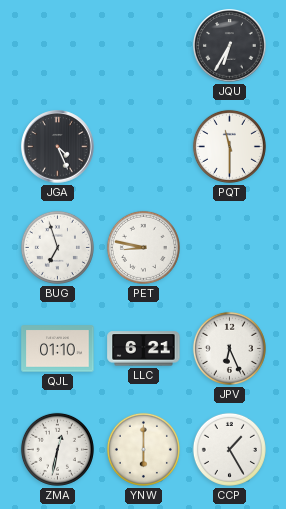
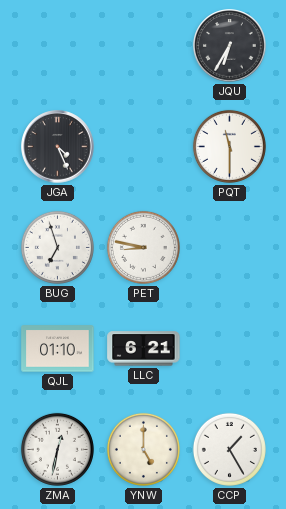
JPV: 6:26 -> none (229, 348)
YNW: 6:00 -> 5:00 (143, 449)
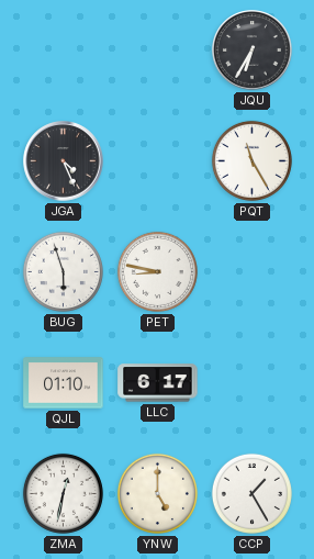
PQT: 11:30 -> 11:25 (251, 160)
BUG: 6:57 -> 5:57 (63, 271)
LLC: 6:21 -> 6:17 (158, 383)
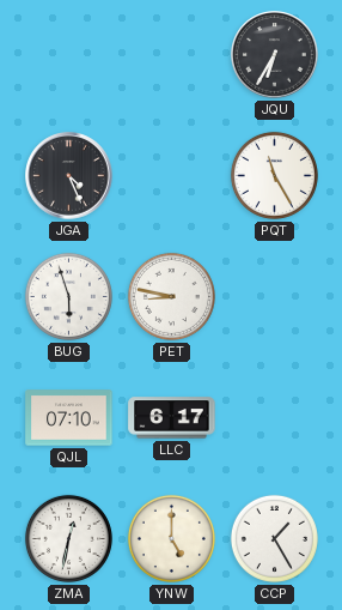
QJL: 01:10 -> 07:10 (69, 418)
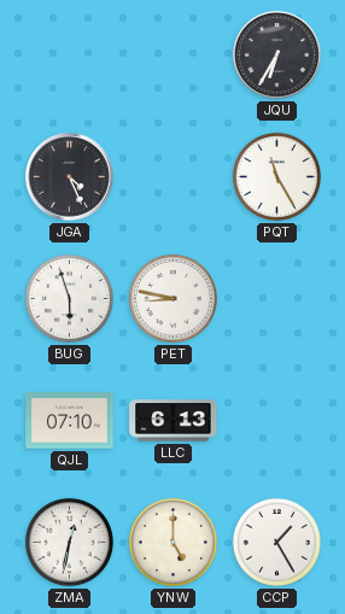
LLC: 6:17 -> 6:13 (174, 421)
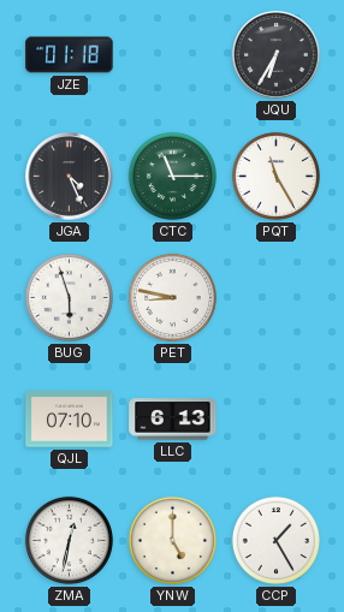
JZE: none -> 01:18 (70, 55)
CTC: none -> 11:15 (172, 176)
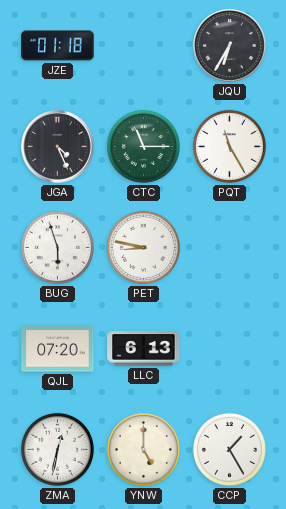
QJL: 07:10 -> 07:20 (58, 349)
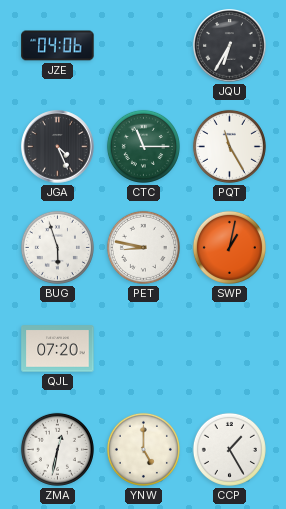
JZE: 01:18 -> 04:06 (58, 46)
SWP: none -> 1:02 (229, 247)
LLC: 6:13 -> none (144, 349)
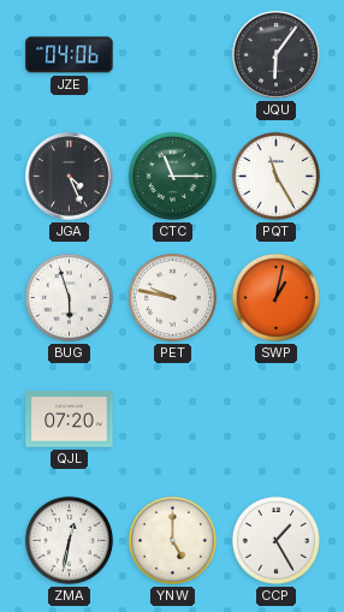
JQU: 6:35 -> 6:06 (277, 55)
PET: 8:47 -> 9:47 (172, 297)
